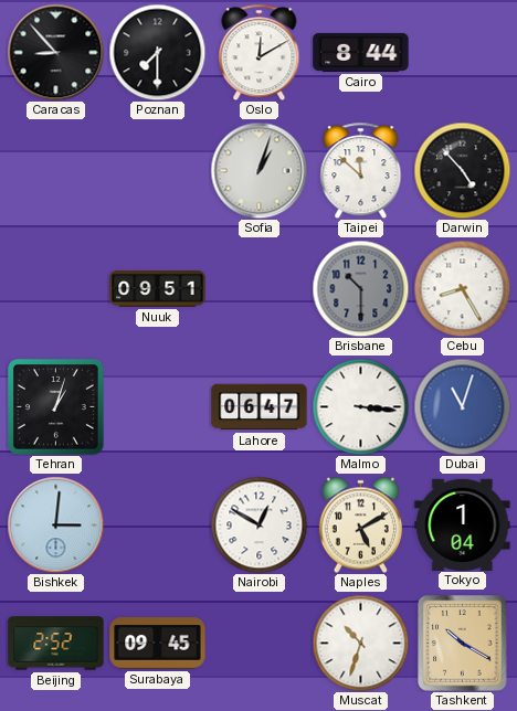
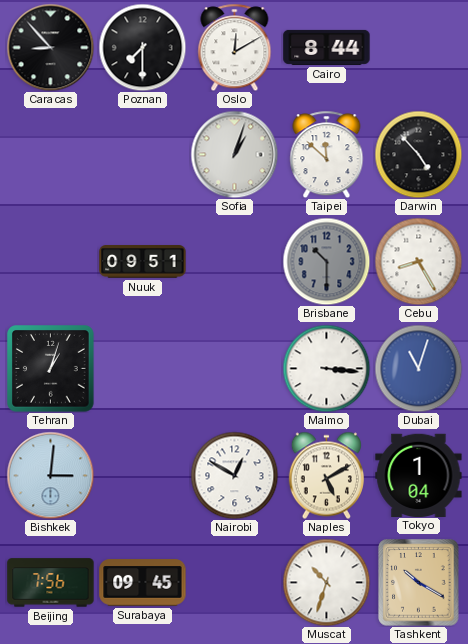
Lahore: 06:47 -> none (260, 407)
Beijing: 2:52 -> 7:56 (51, 583)
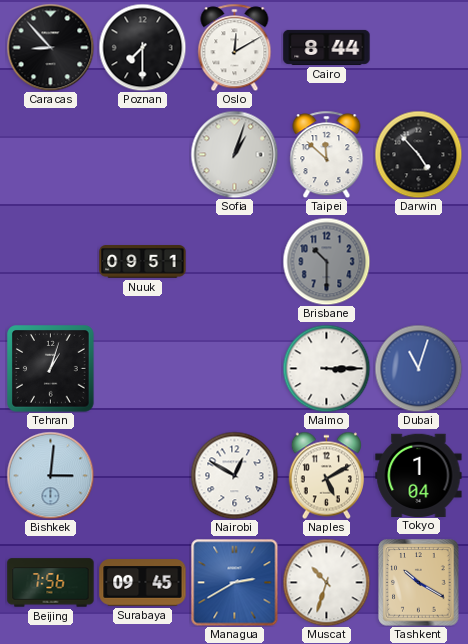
Cebu: 8:25 -> none (418, 261)
Malmo: 3:16 -> 3:15 (326, 368)
Managua: none -> 2:40 (234, 582)
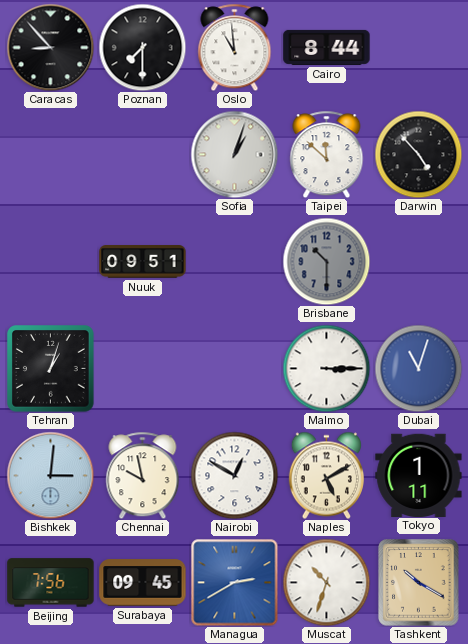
Oslo: 12:10 -> 10:59 (235, 47)
Chennai: none -> 9:58 (143, 475)
Tokyo: 1:04 -> 1:11 (419, 475)
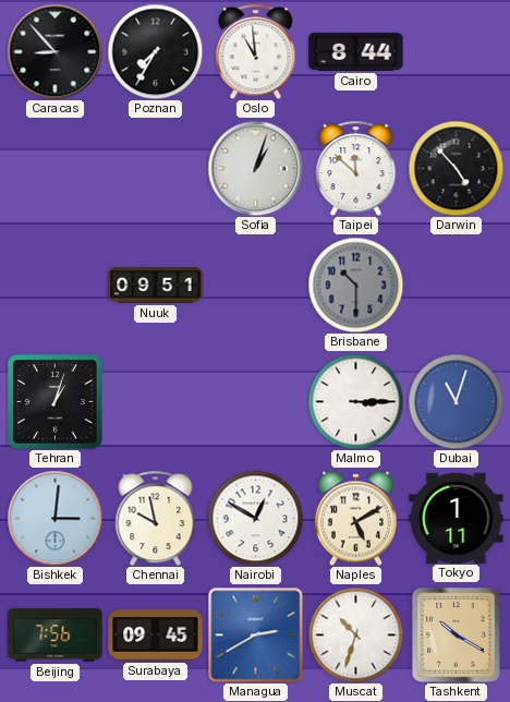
Poznan: 7:30 -> 7:35 (155, 51)
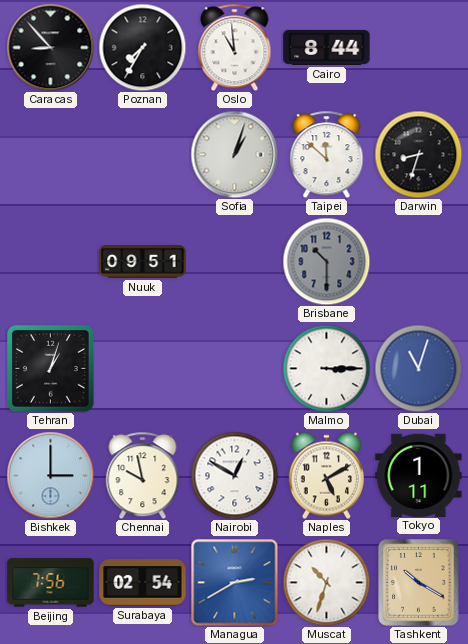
Darwin: 4:53 -> 8:33 (418, 154)
Bishkek: 3:01 -> 3:00 (50, 475)
Surabaya: 09:45 -> 02:54 (143, 583)
